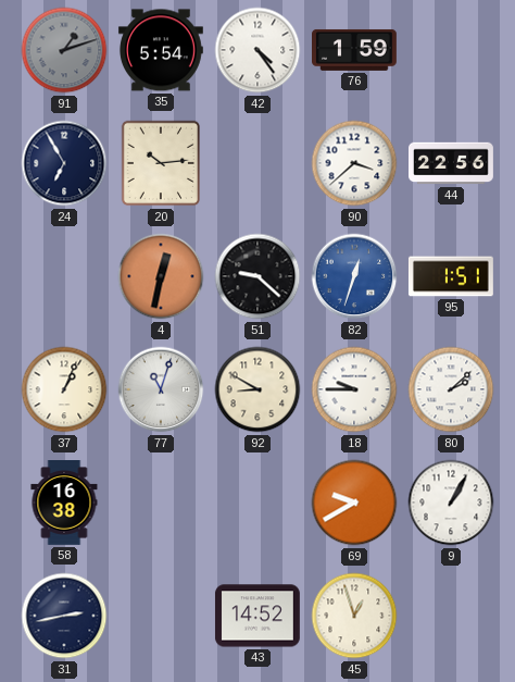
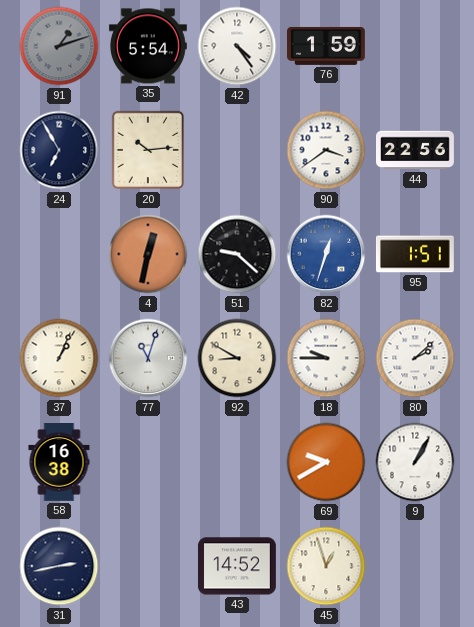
90: 3:38 -> 3:39 (326, 150)
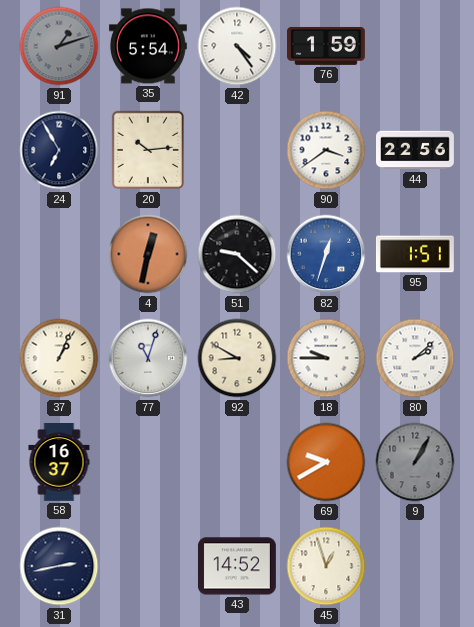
58: 16:38 -> 16:37 (59, 463)
9 dial: white -> grey (415, 462)
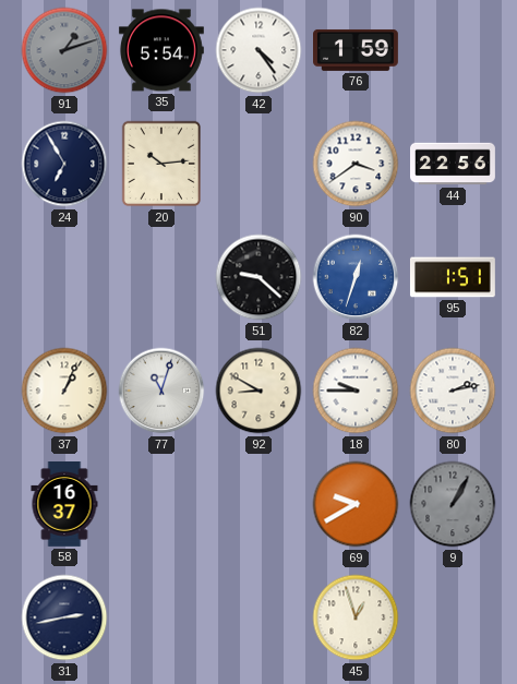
4: 12:32 -> none (148, 254)
80: 2:08 -> 2:13 (453, 391)
43: 14:52 -> none (237, 566)
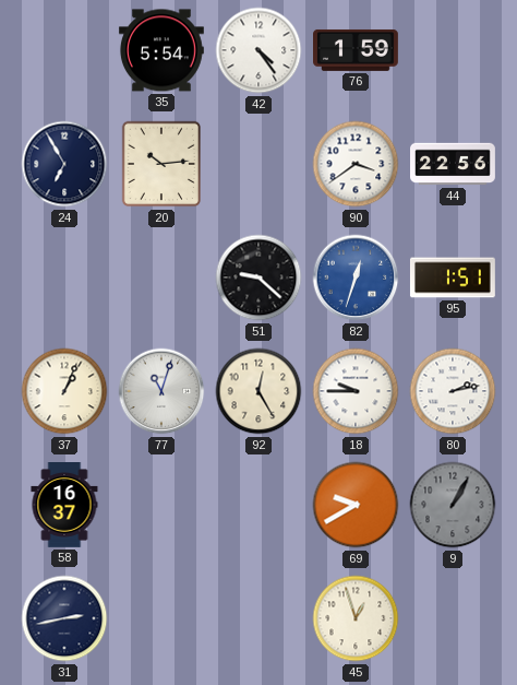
91: 1:12 -> none (64, 50)
92: 8:50 -> 12:25 (258, 391)
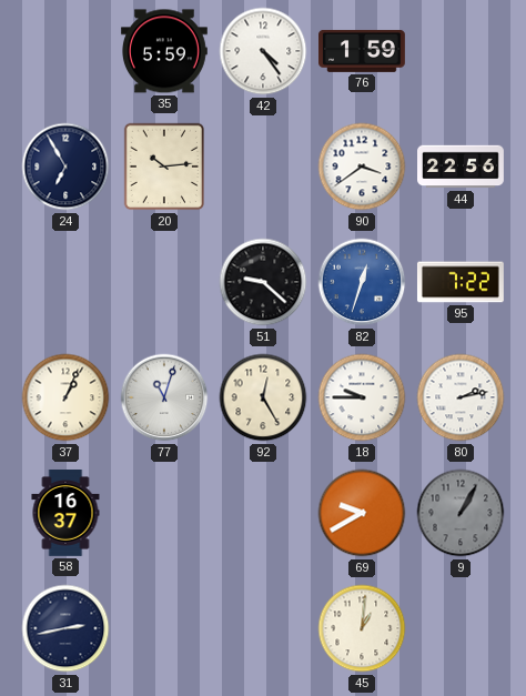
35: 5:54 -> 5:59 (164, 51)
95: 1:51 -> 7:22 (461, 282)
45: 12:57 -> 1:01 (362, 628)
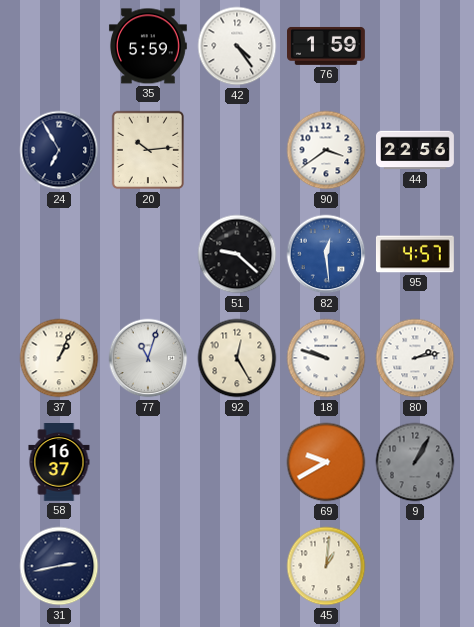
82: 12:33 -> 12:29 (326, 254)
95: 7:22 -> 4:57 (415, 254)
18: 9:45 -> 9:48 (326, 358)
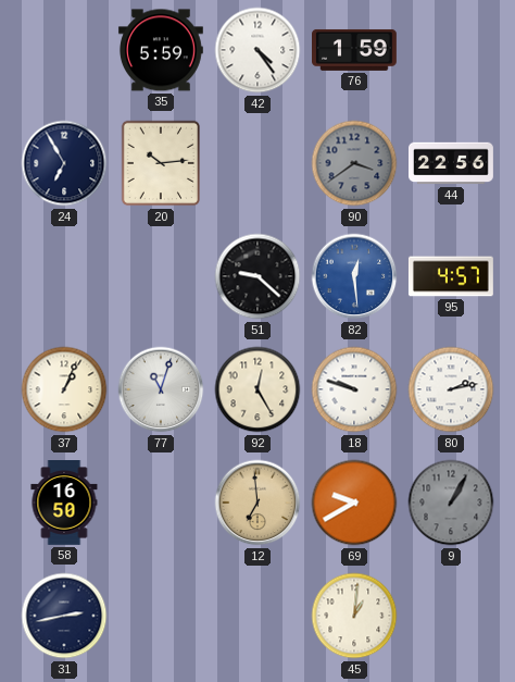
90 dial: white -> grey (354, 163)
58: 16:37 -> 16:50 (64, 504)
12: none -> 6:59 (257, 503)
